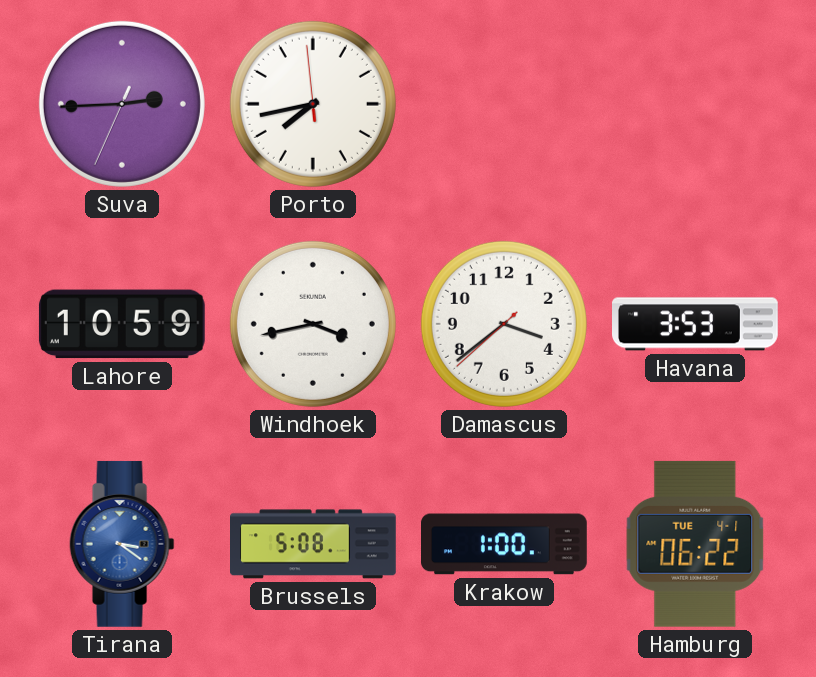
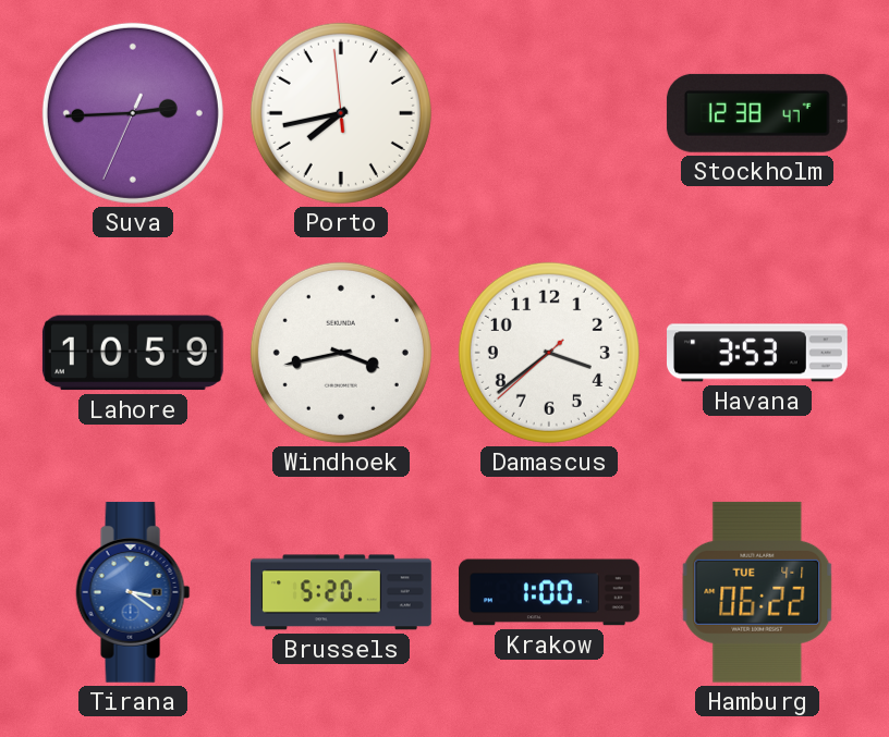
Stockholm: none -> 12:38 (757, 113)
Brussels: 5:08 -> 5:20 (342, 592)
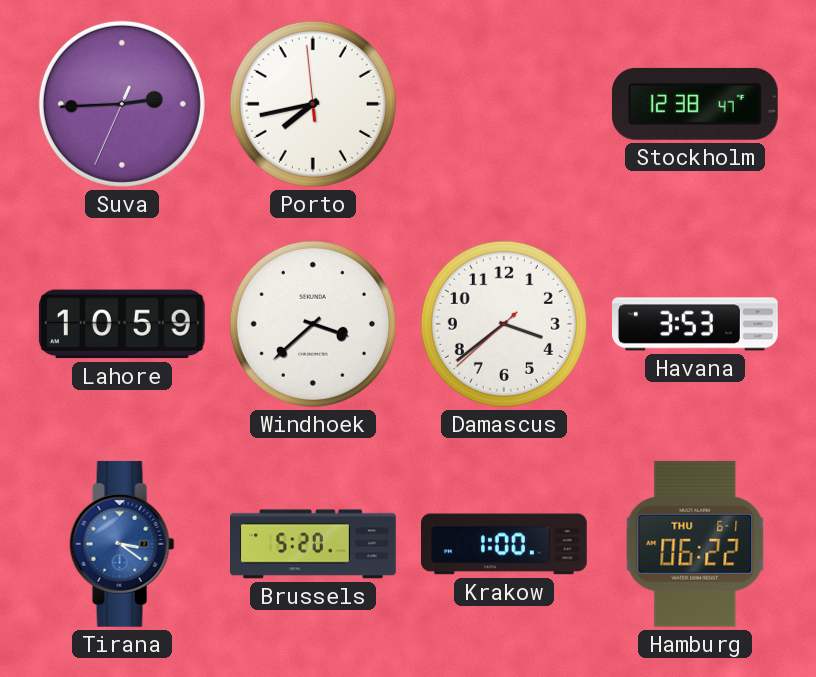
Windhoek: 3:43 -> 3:38 (313, 324)
Hamburg date: TUE 4-1 -> THU 6-1 (695, 544)
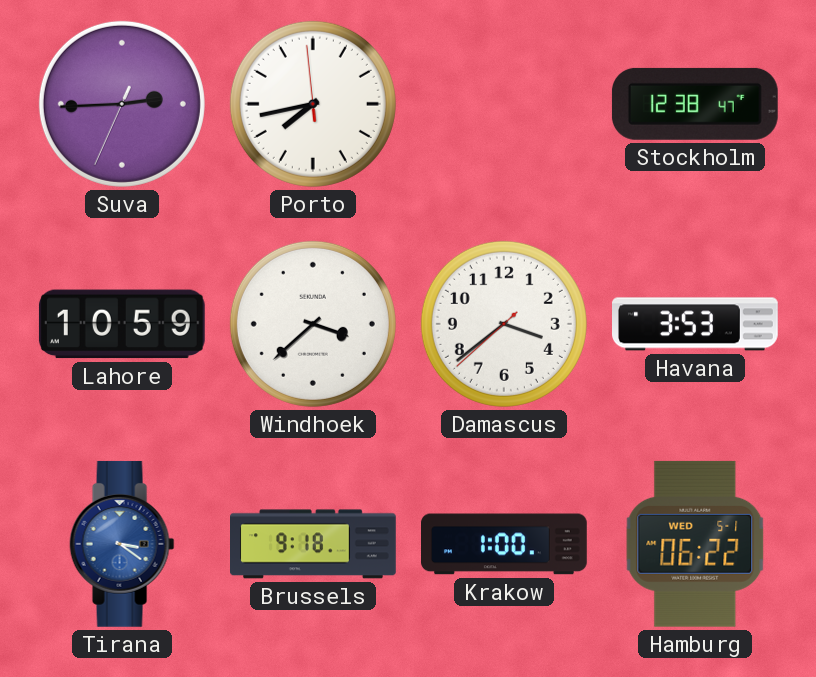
Brussels: 5:20 -> 9:18 (314, 544)
Hamburg date: THU 6-1 -> WED 5-1 (695, 544)
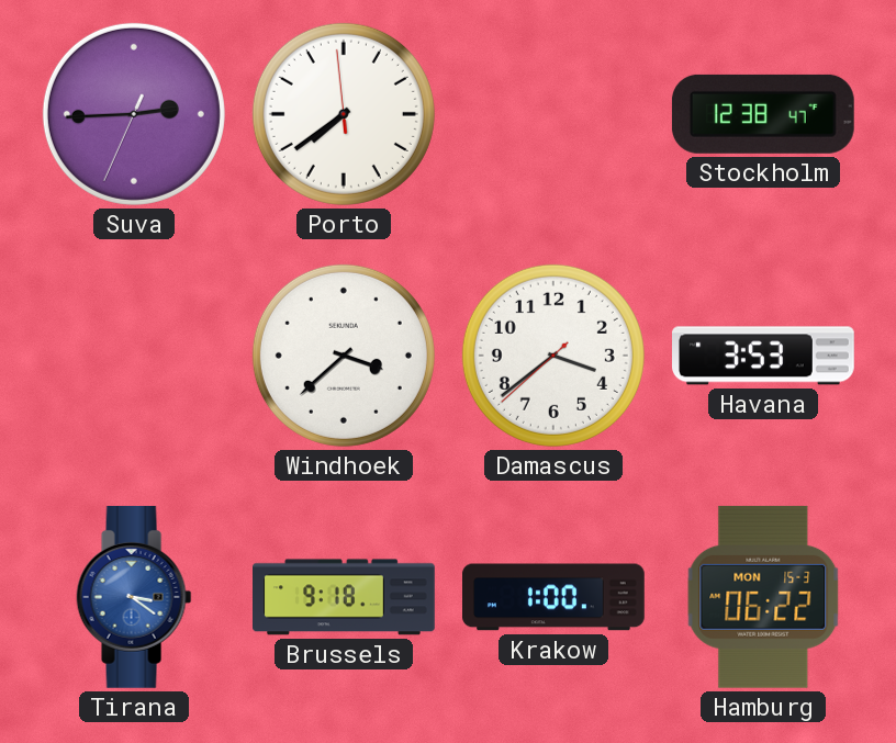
Porto: 7:42 -> 7:38 (344, 114)
Lahore: 10:59 -> none (122, 324)
Hamburg date: WED 5-1 -> MON 15-3 (763, 597)
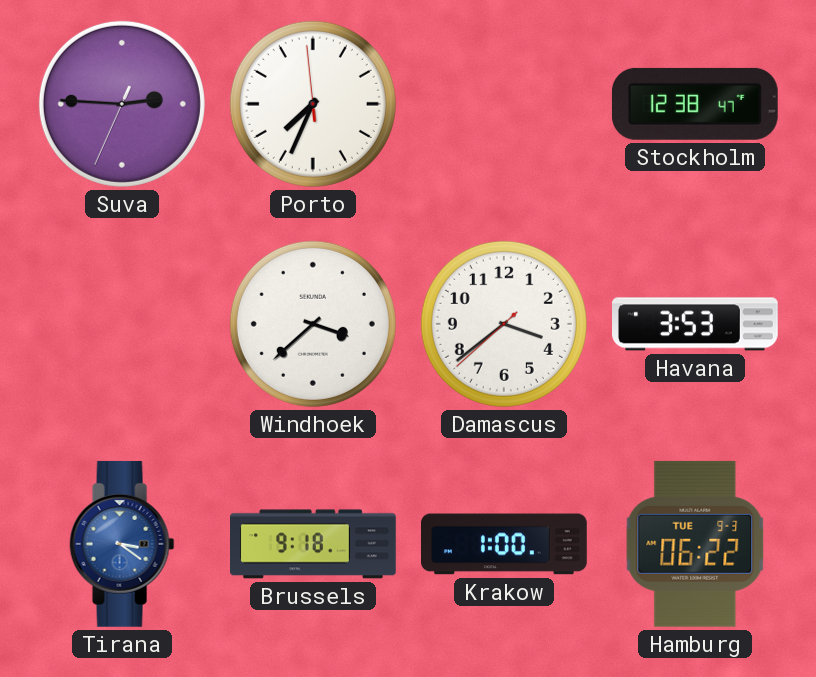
Suva: 2:44 -> 2:45 (122, 104)
Porto: 7:38 -> 7:33 (313, 104)
Hamburg date: MON 15-3 -> TUE 9-3 (695, 544)
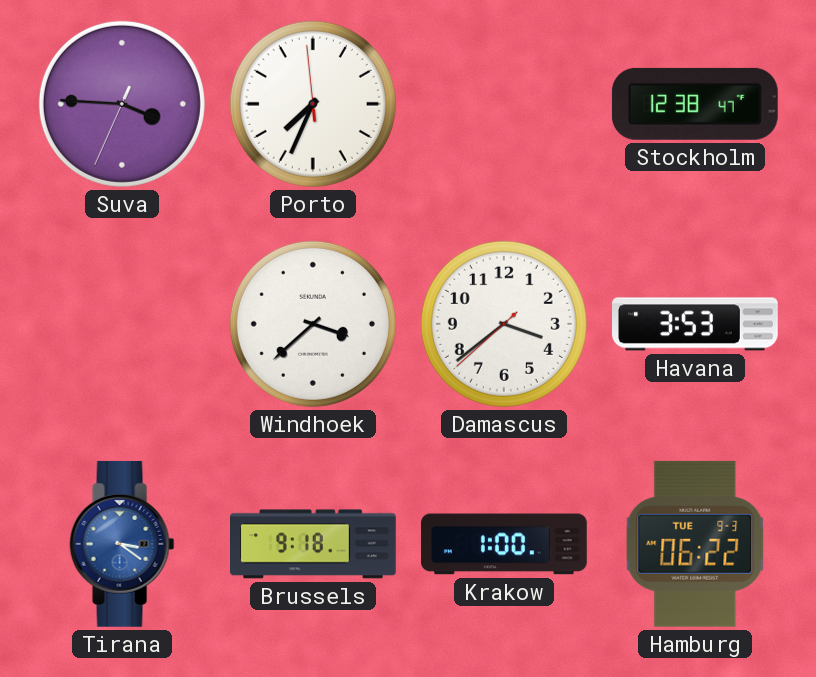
Suva: 2:45 -> 3:45 (122, 104)
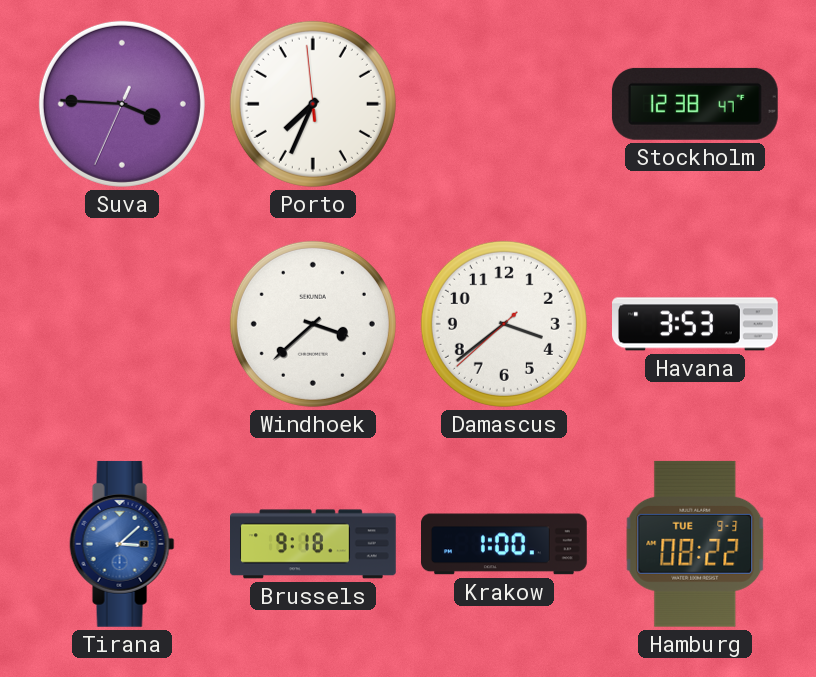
Tirana: 3:21 -> 3:08 (122, 544)
Hamburg: 06:22 -> 08:22 (695, 544)
